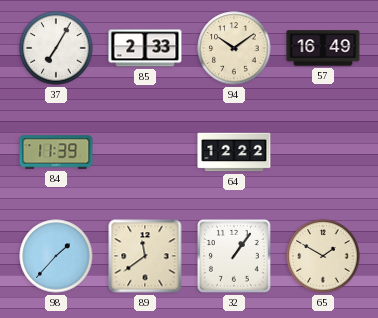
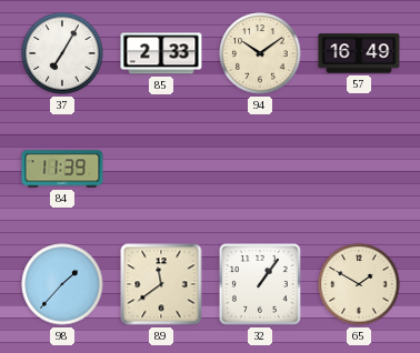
64: 12:22 -> none (234, 152)
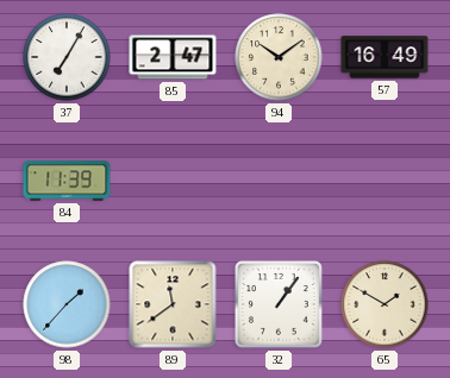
85: 2:33 -> 2:47 (173, 57)
